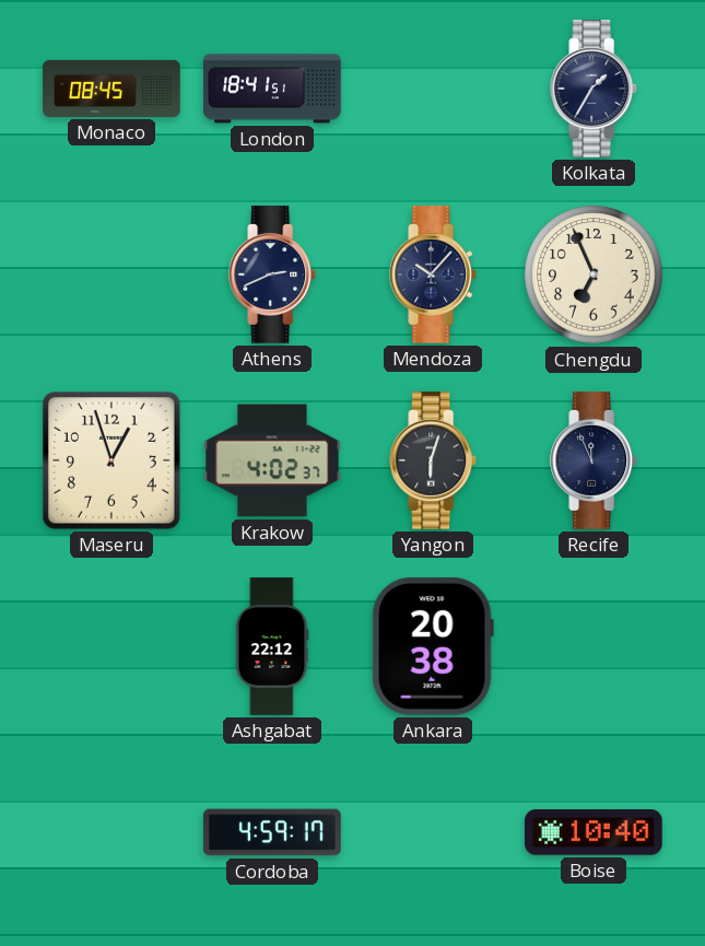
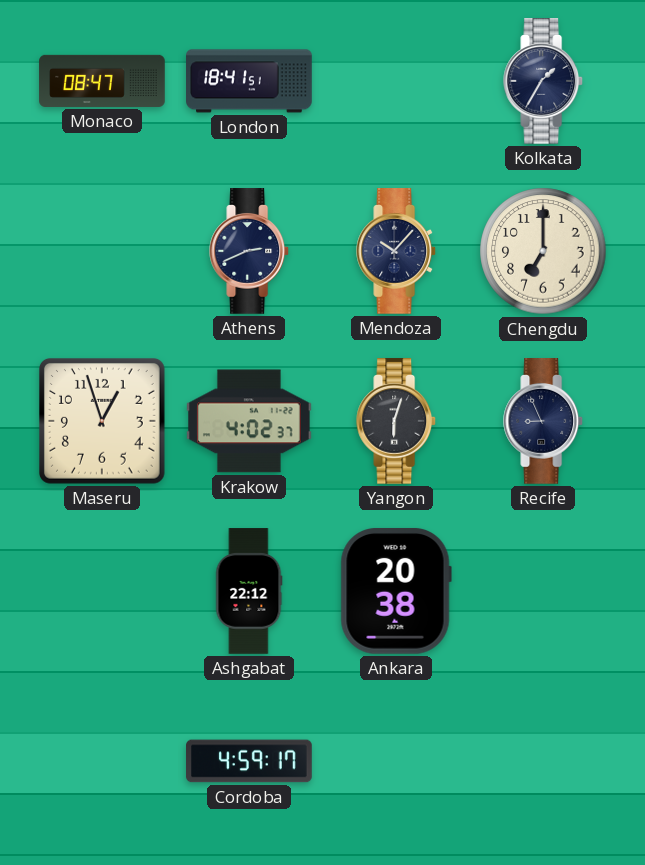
Monaco: 08:45 -> 08:47 (102, 81)
Chengdu: 6:56 -> 7:00 (543, 251)
Recife: 11:56 -> 8:56 (544, 421)
Boise: 10:40 -> none (594, 832)
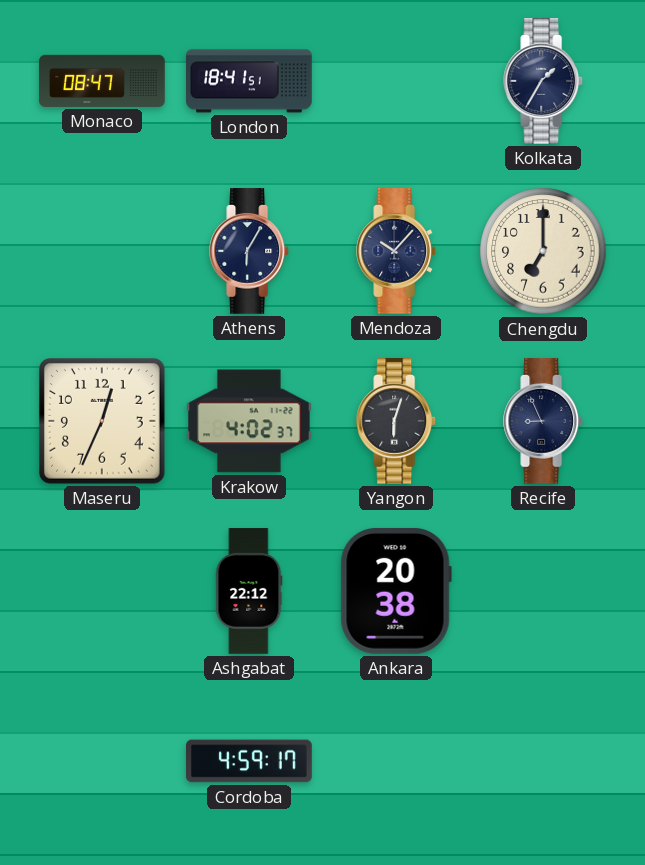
Athens: 2:41 -> 6:05 (250, 251)
Maseru: 12:57 -> 12:34 (103, 422)
